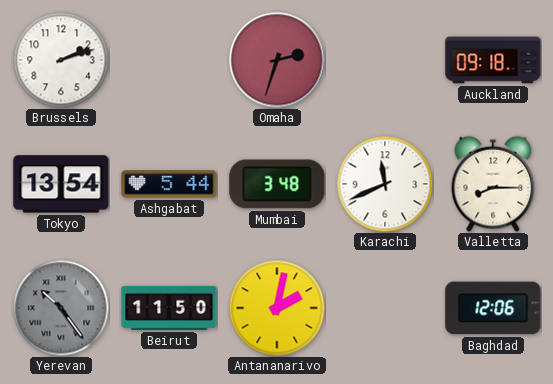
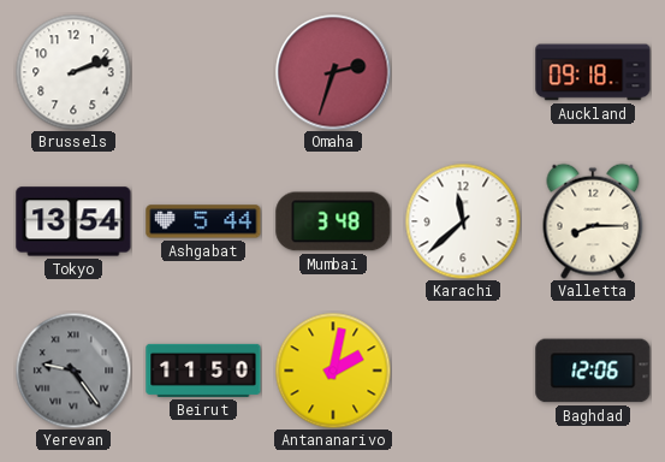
Karachi: 11:41 -> 11:38 (463, 221)
Yerevan: 10:24 -> 9:24 (73, 371)
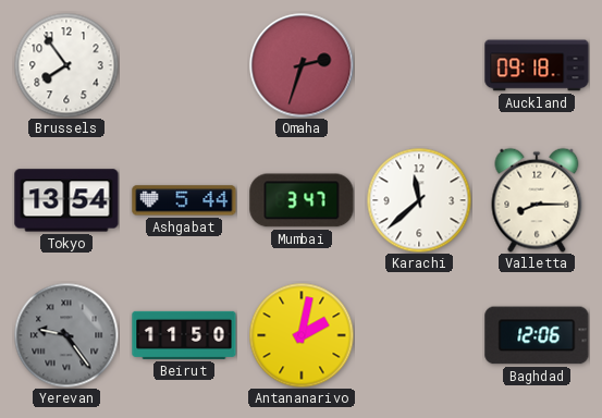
Brussels: 2:12 -> 7:54 (66, 65)
Mumbai: 3:48 -> 3:47 (302, 200)
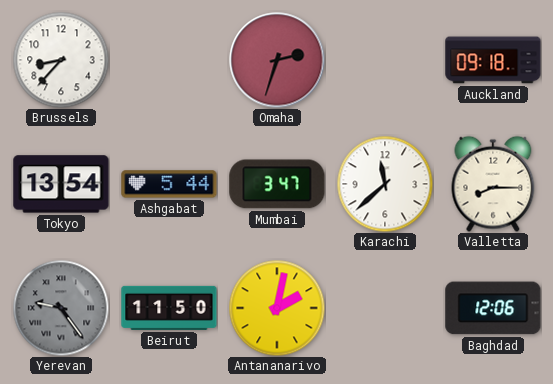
Brussels: 7:54 -> 8:37 (61, 60)
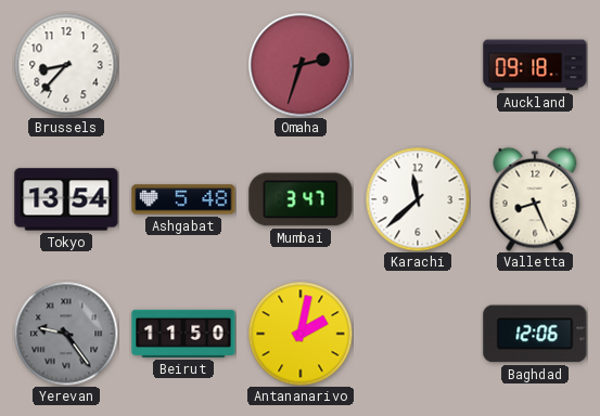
Ashgabat: 5:44 -> 5:48 (183, 199)
Valletta: 8:15 -> 8:26 (535, 199)
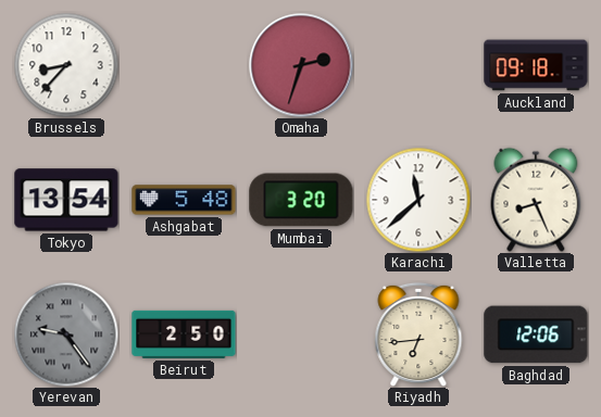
Mumbai: 3:47 -> 3:20 (301, 200)
Beirut: 11:50 -> 2:50 (184, 334)
Antananarivo: 2:02 -> none (301, 334)
Riyadh: none -> 6:44 (418, 334)
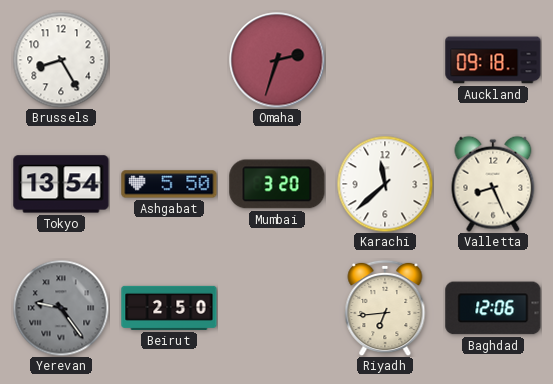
Brussels: 8:37 -> 8:25 (61, 60)
Ashgabat: 5:48 -> 5:50 (169, 184)
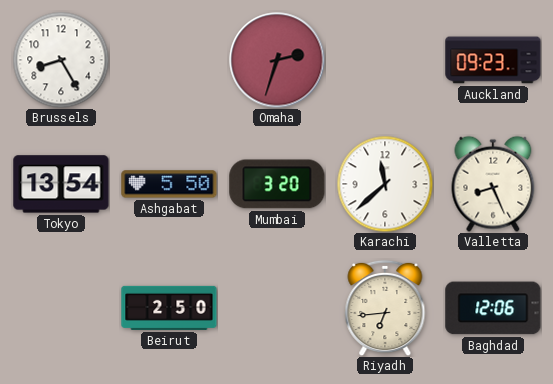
Auckland: 09:18 -> 09:23 (493, 60)
Yerevan: 9:24 -> none (61, 308)
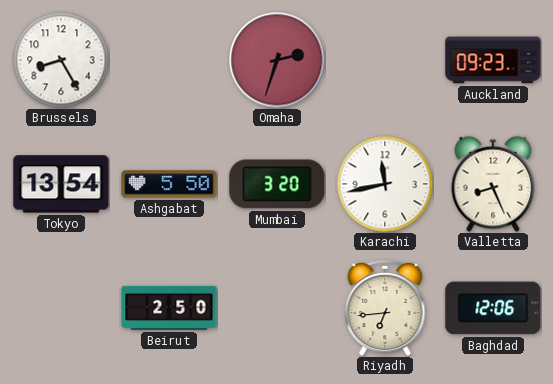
Karachi: 11:38 -> 11:43 (385, 184)
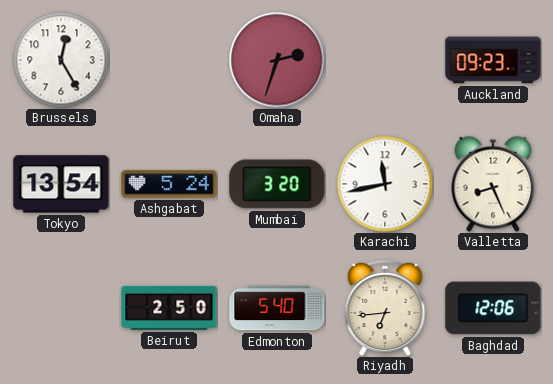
Brussels: 8:25 -> 12:25 (61, 60)
Ashgabat: 5:50 -> 5:24 (169, 184)
Edmonton: none -> 5:40 (277, 308)
